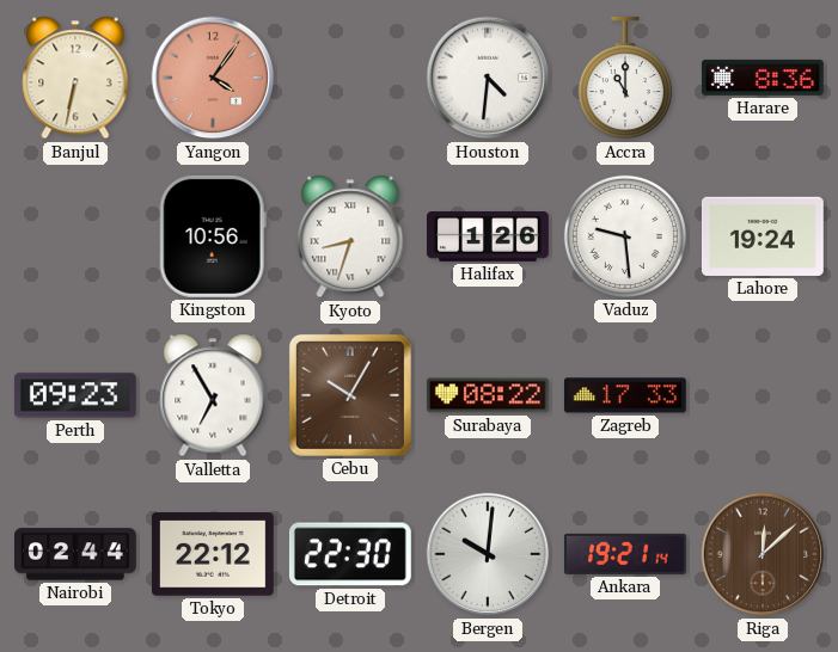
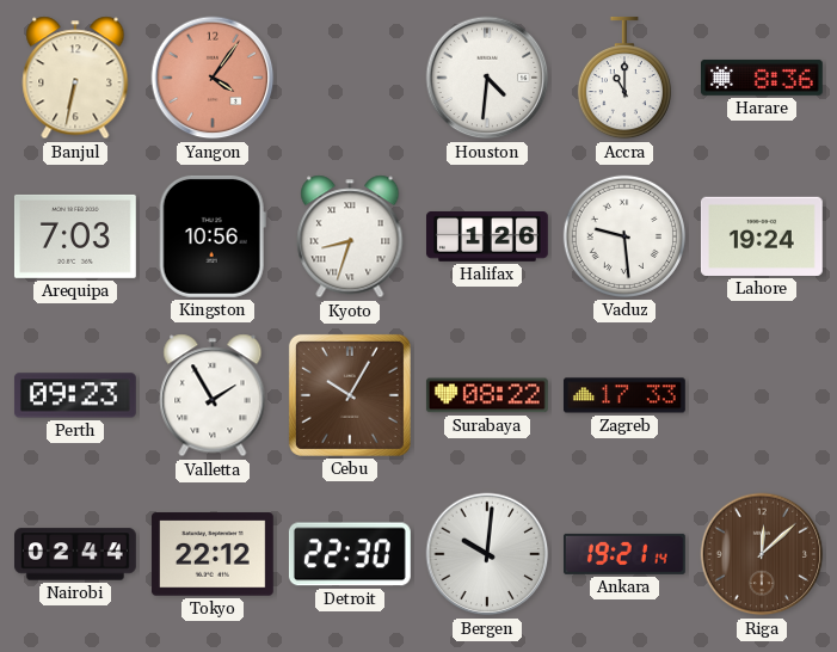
Arequipa: none -> 7:03 (75, 236)
Valletta: 6:55 -> 1:55 (213, 395)
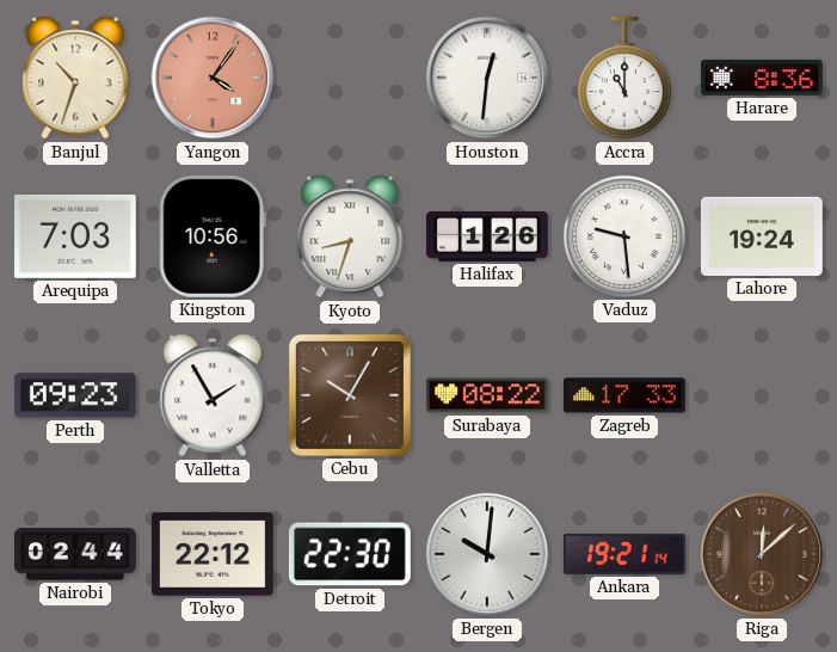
Banjul: 6:32 -> 10:33 (75, 78)
Houston: 4:31 -> 12:31 (487, 78)
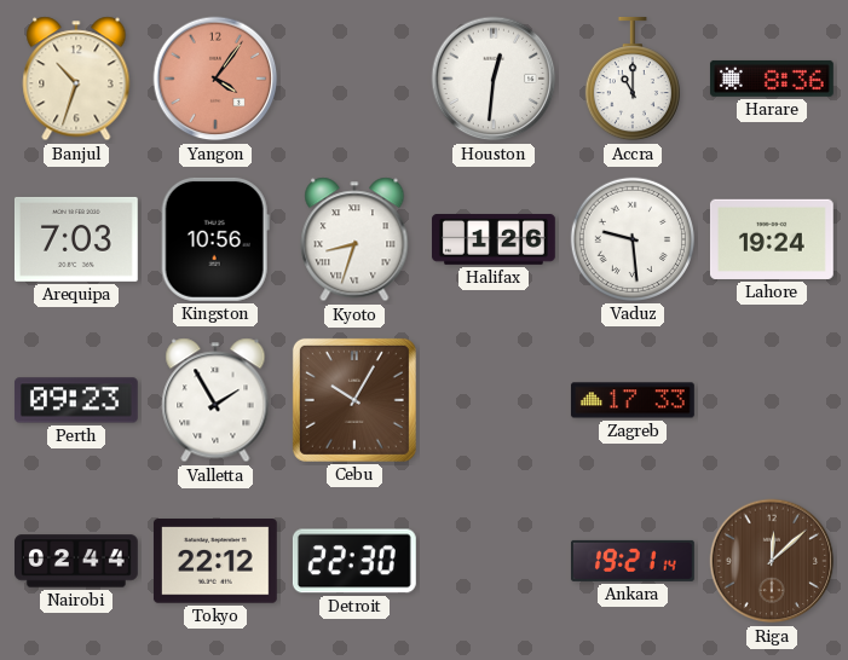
Surabaya: 08:22 -> none (487, 395)
Bergen: 10:01 -> none (487, 554)
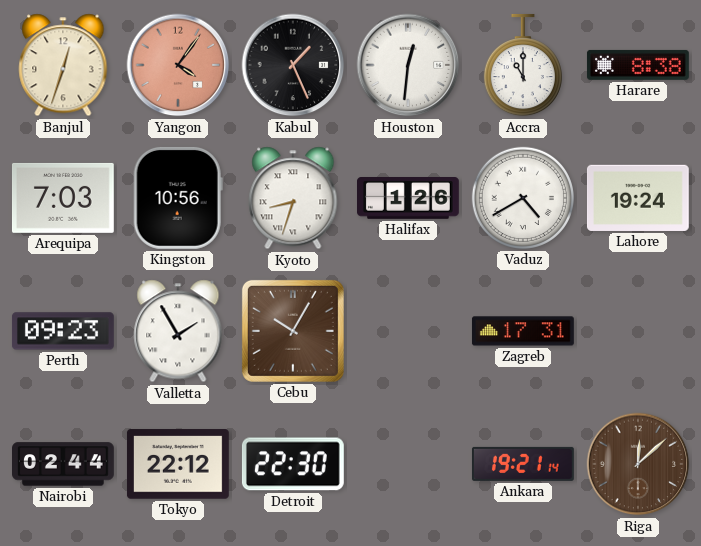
Banjul: 10:33 -> 12:33 (63, 65)
Kabul: none -> 1:26 (293, 65)
Harare: 8:36 -> 8:38 (638, 65)
Vaduz: 9:29 -> 4:40 (523, 198)
Zagreb: 17:33 -> 17:31 (523, 331)
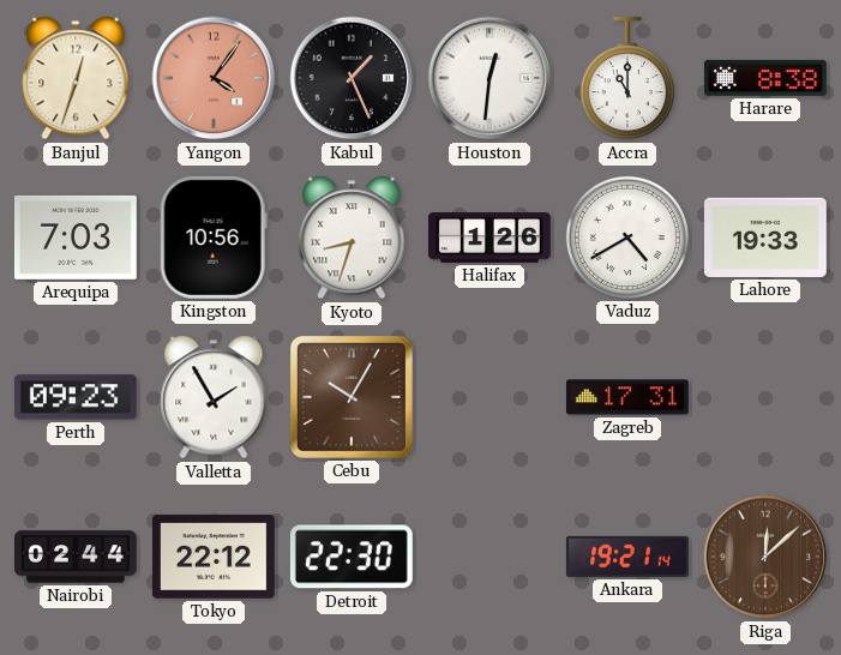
Lahore: 19:24 -> 19:33 (765, 238)
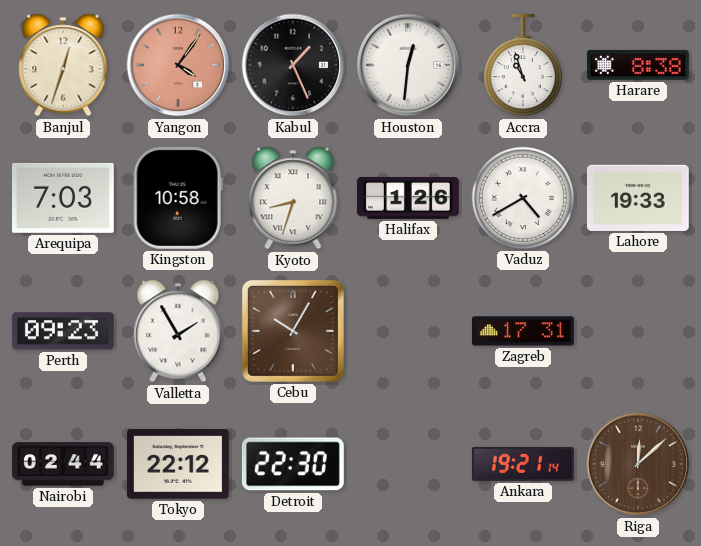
Accra: 11:00 -> 10:57 (523, 65)
Kingston: 10:56 -> 10:58 (178, 198)
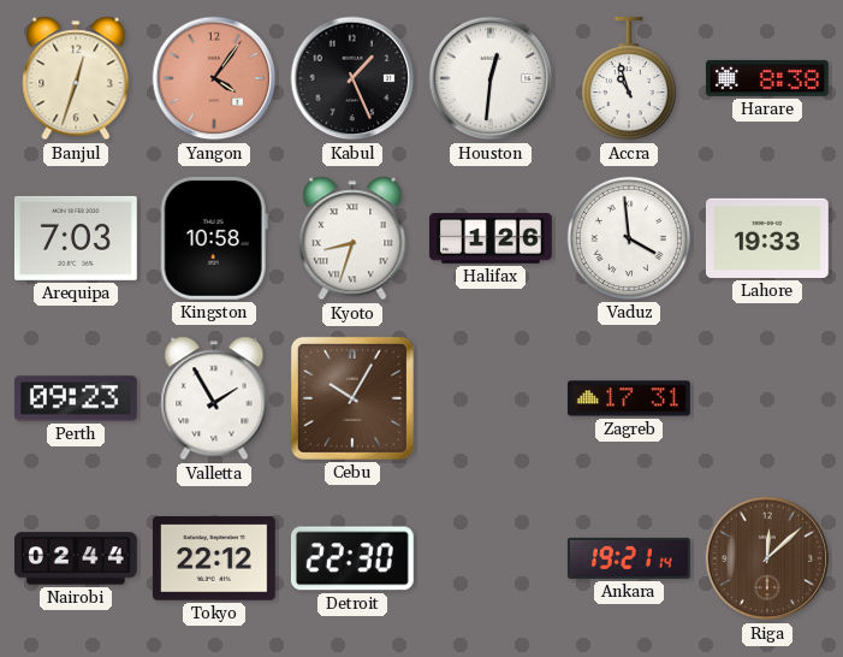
Vaduz: 4:40 -> 3:59 (629, 238)
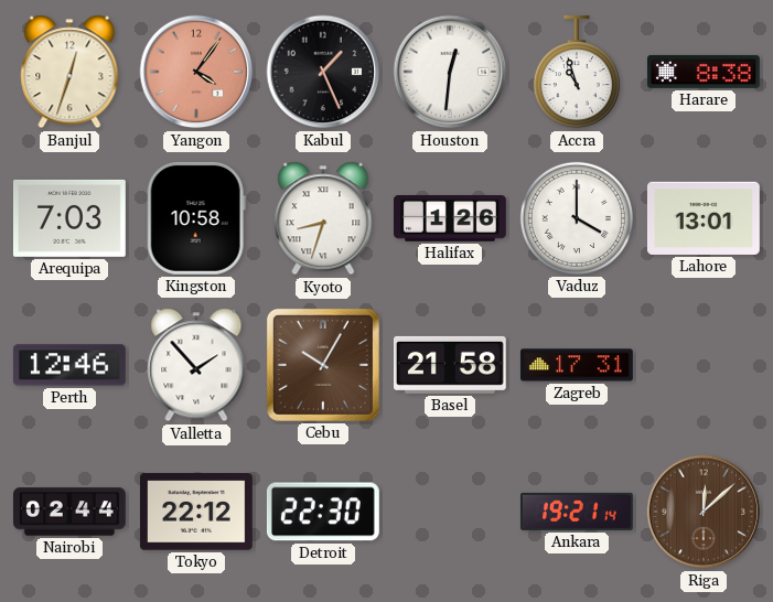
Vaduz: 3:59 -> 4:00 (577, 218)
Lahore: 19:33 -> 13:01 (704, 218)
Perth: 09:23 -> 12:46 (69, 365)
Valletta: 1:55 -> 1:53 (196, 365)
Basel: none -> 21:58 (450, 365)
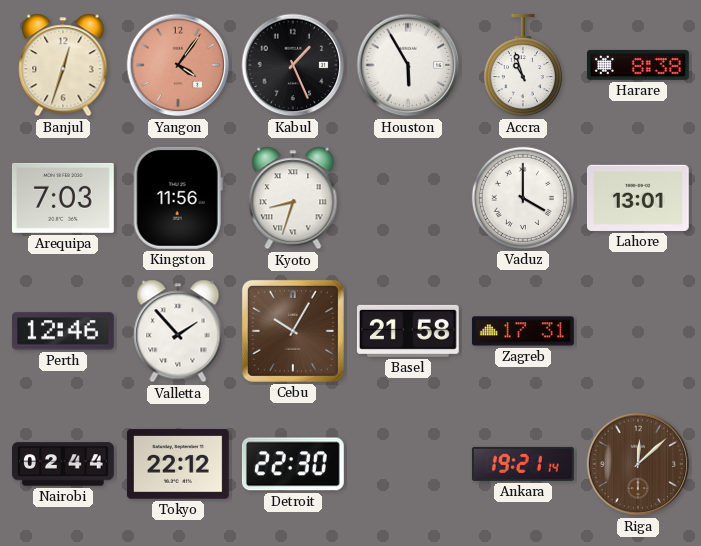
Houston: 12:31 -> 5:55 (408, 65)
Kingston: 10:58 -> 11:56 (178, 198)
Halifax: 1:26 -> none (451, 219)
